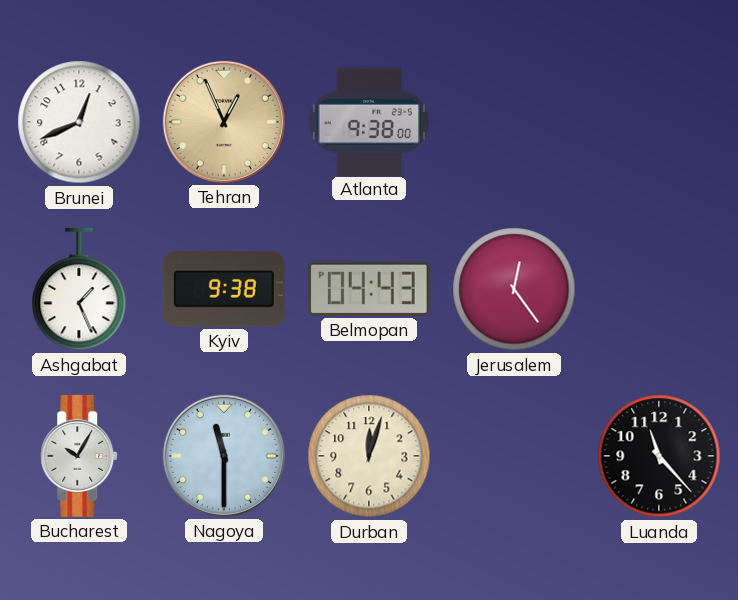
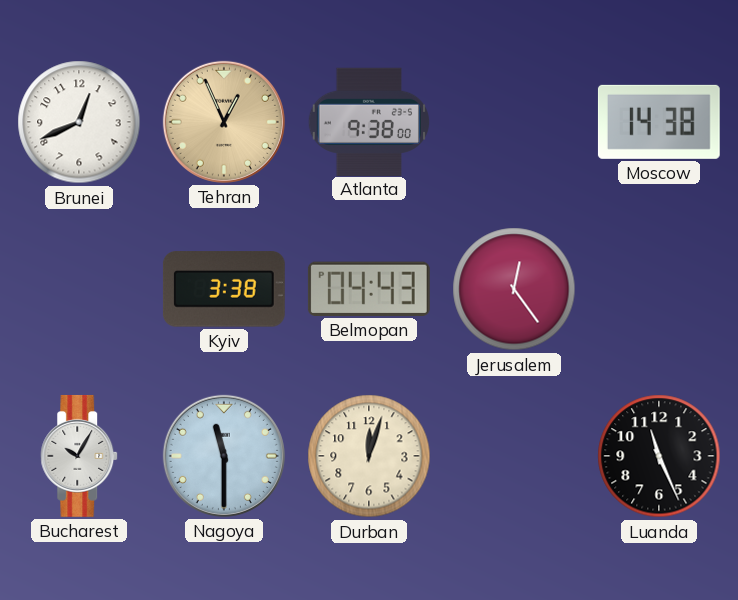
Moscow: none -> 14:38 (659, 122)
Ashgabat: 1:26 -> none (79, 289)
Kyiv: 9:38 -> 3:38 (224, 289)
Luanda: 11:23 -> 11:26 (659, 456)
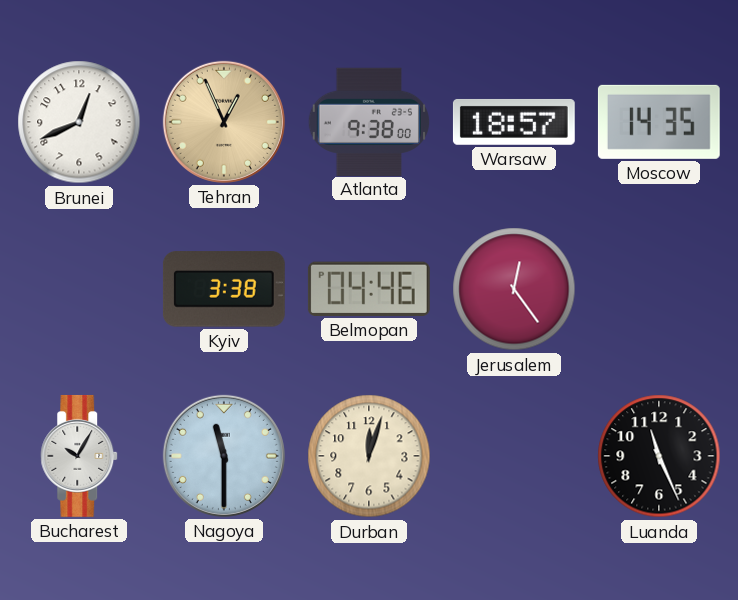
Warsaw: none -> 18:57 (514, 122)
Moscow: 14:38 -> 14:35 (659, 122)
Belmopan: 04:43 -> 04:46 (369, 289)
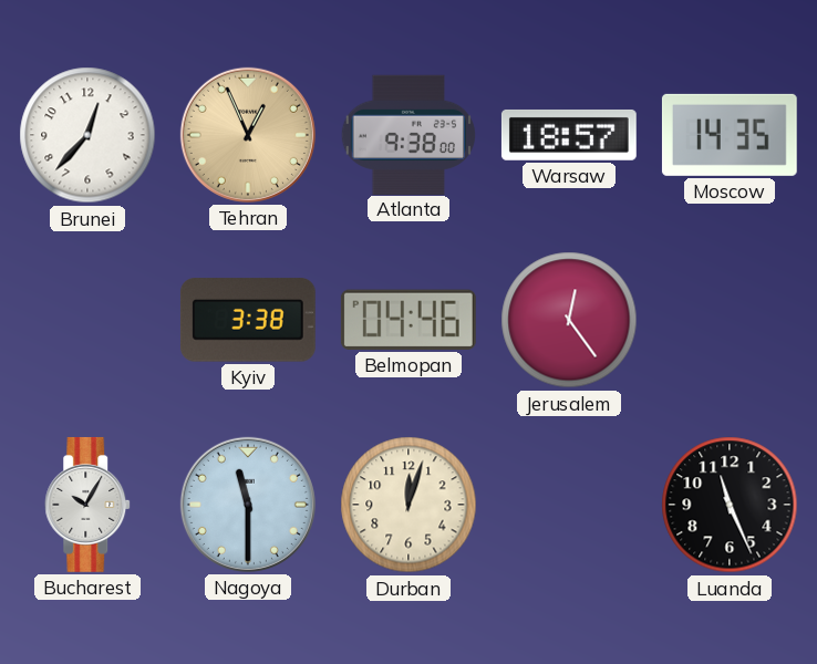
Brunei: 12:41 -> 12:37 (87, 135)
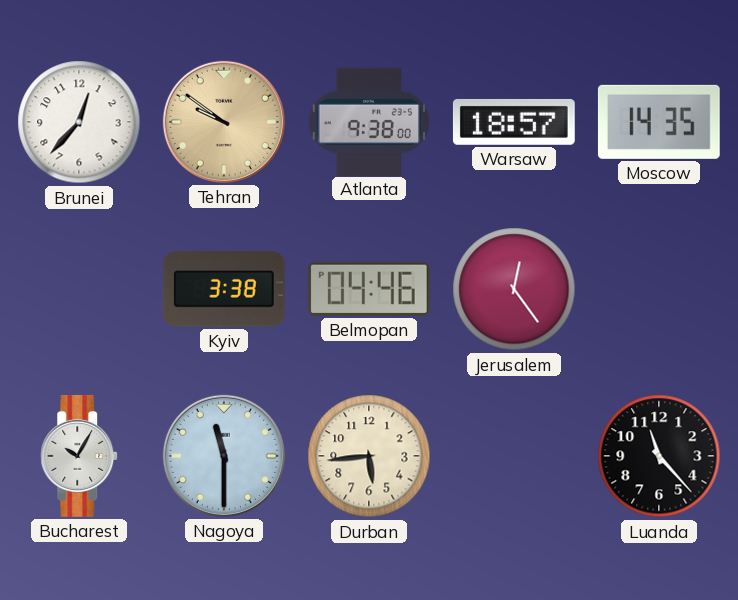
Tehran: 12:56 -> 9:51 (224, 122)
Durban: 12:03 -> 5:44 (369, 456)
Luanda: 11:26 -> 11:23 (659, 456)
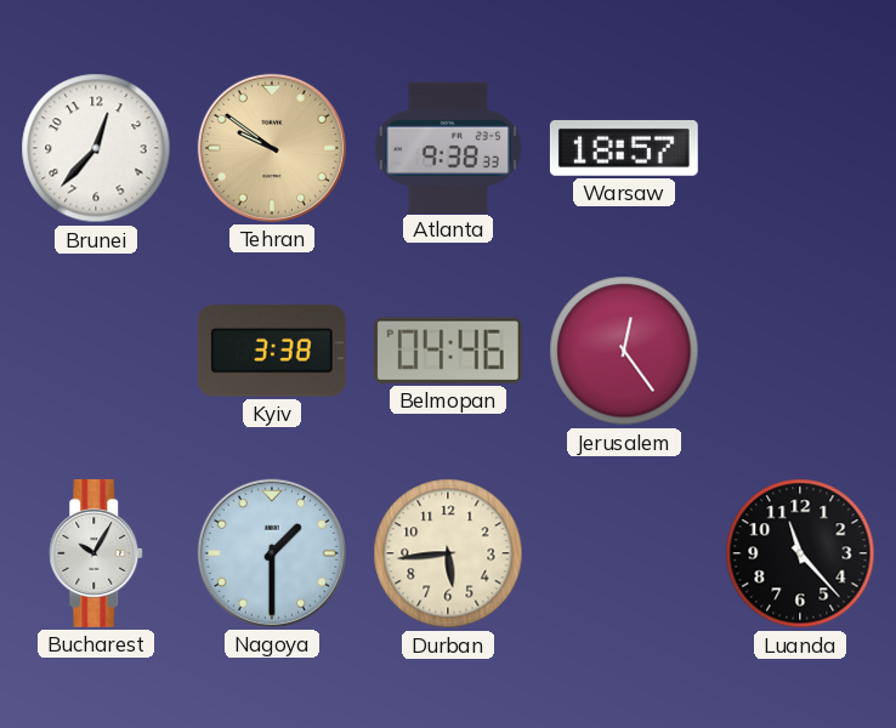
Atlanta: 9:38:00 -> 9:38:33 (447, 147)
Moscow: 14:35 -> none (659, 122)
Nagoya: 11:30 -> 1:30 (272, 553)
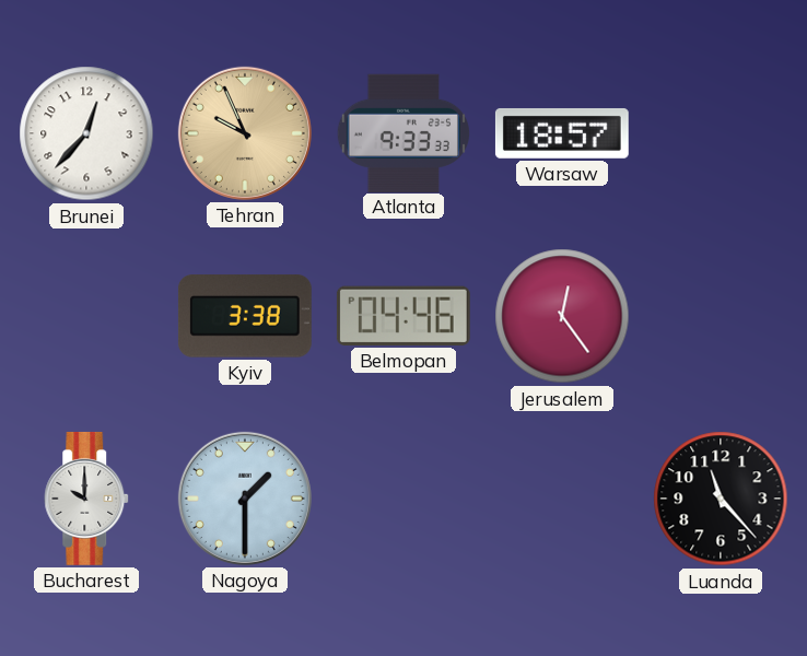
Tehran: 9:51 -> 9:56 (245, 133)
Atlanta: 9:38 -> 9:33 (402, 132)
Bucharest: 10:05 -> 10:00 (87, 499)
Durban: 5:44 -> none (448, 553)
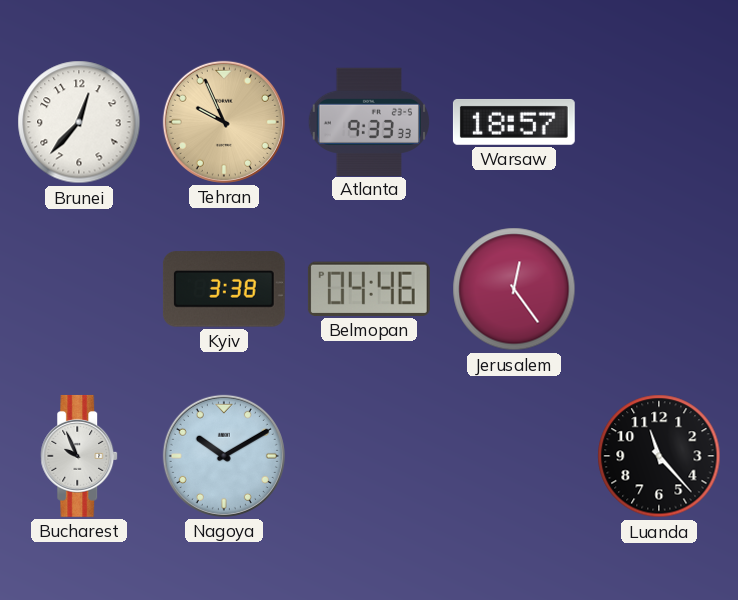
Bucharest: 10:00 -> 9:56 (80, 456)
Nagoya: 1:30 -> 10:10 (224, 456)
